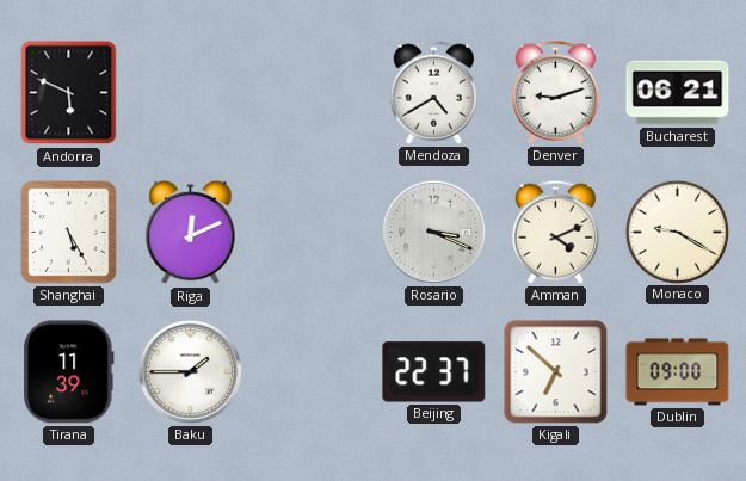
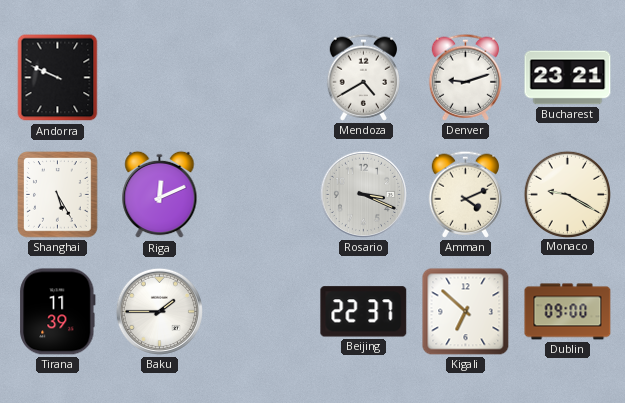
Andorra: 5:49 -> 9:49 (58, 78)
Bucharest: 06:21 -> 23:21 (568, 78)
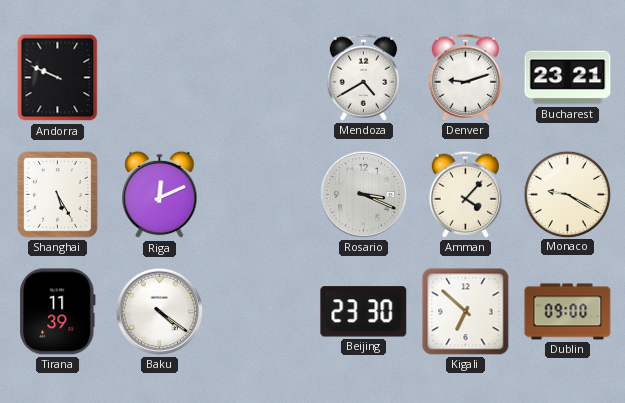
Amman: 4:11 -> 4:07 (465, 194)
Baku: 1:45 -> 4:21 (159, 311)
Beijing: 22:37 -> 23:30 (364, 312)
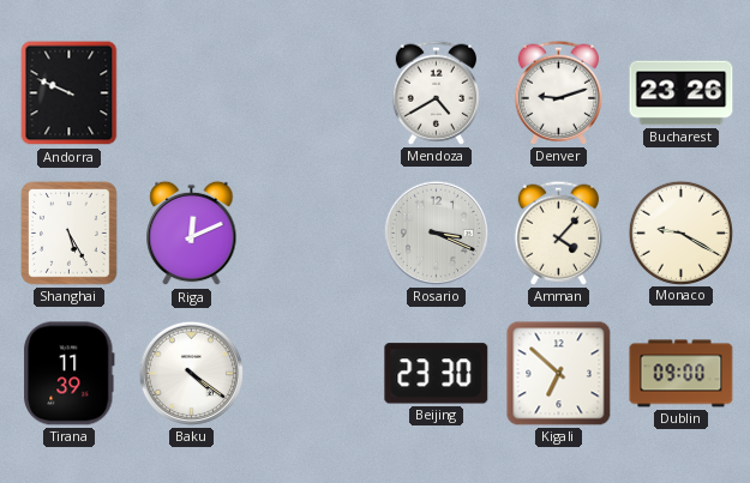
Bucharest: 23:21 -> 23:26 (682, 93)
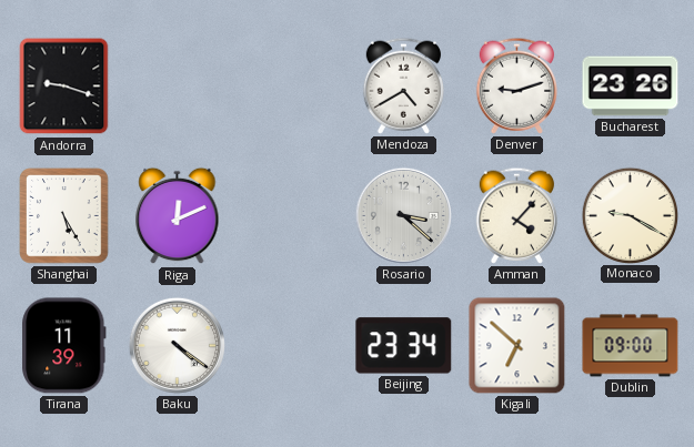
Andorra: 9:49 -> 9:18 (64, 87)
Rosario: 3:19 -> 3:22 (403, 215)
Beijing: 23:30 -> 23:34 (404, 346)
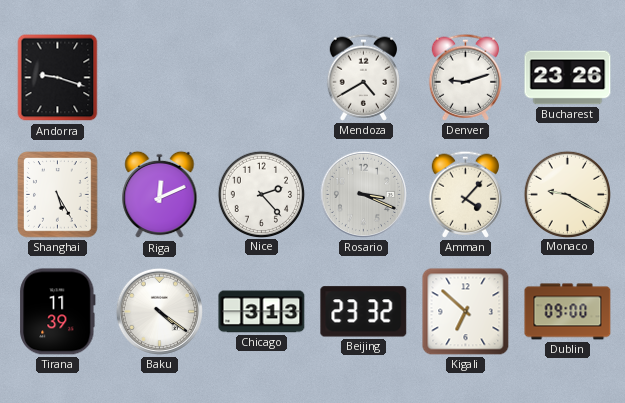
Nice: none -> 2:23 (261, 194)
Rosario: 3:22 -> 3:19 (363, 194)
Chicago: none -> 3:13 (262, 312)
Beijing: 23:34 -> 23:32 (364, 312)
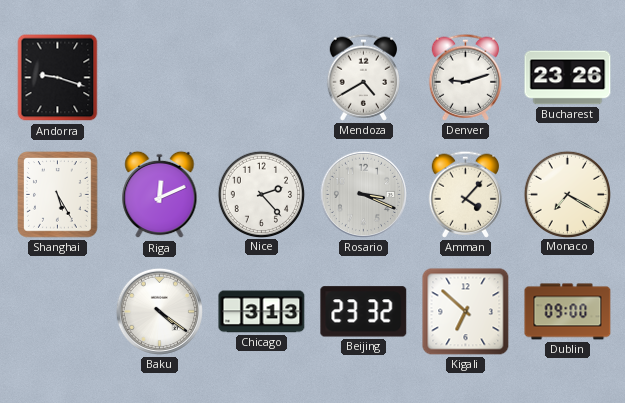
Monaco: 9:20 -> 7:20 (567, 194)
Tirana: 11:39 -> none (58, 312)
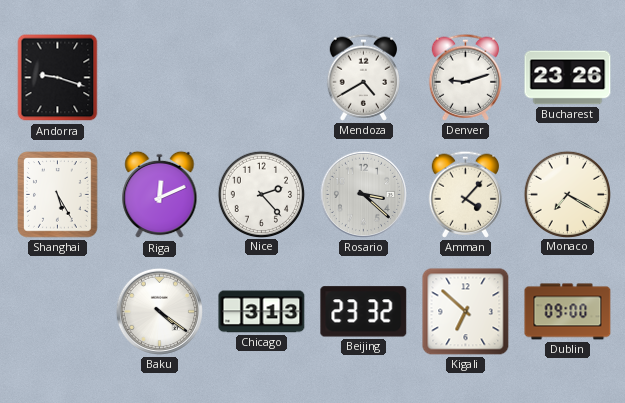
Rosario: 3:19 -> 3:22 (363, 194)
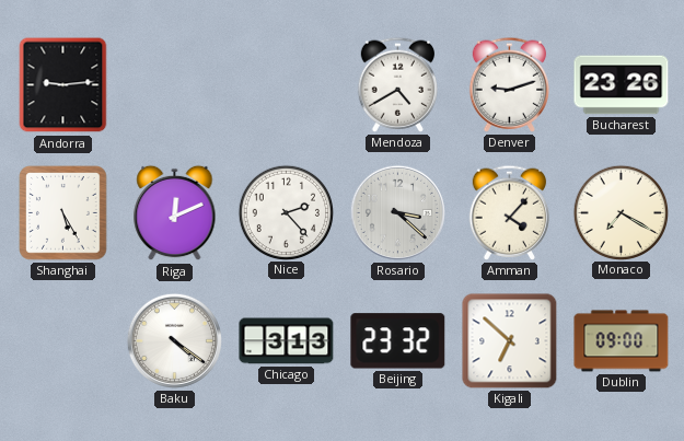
Andorra: 9:18 -> 9:14 (63, 85)
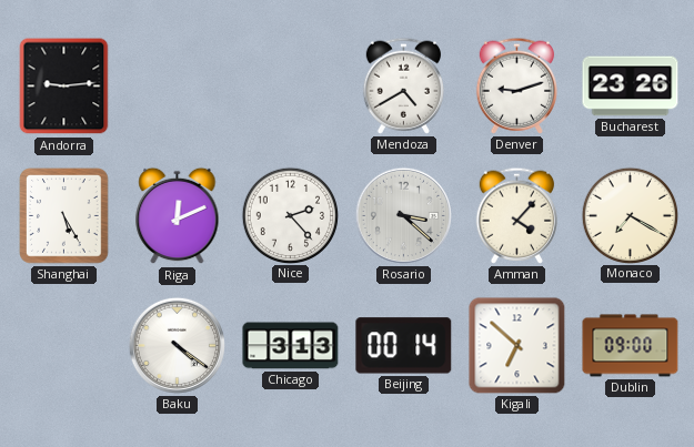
Beijing: 23:32 -> 00:14 (404, 346)
